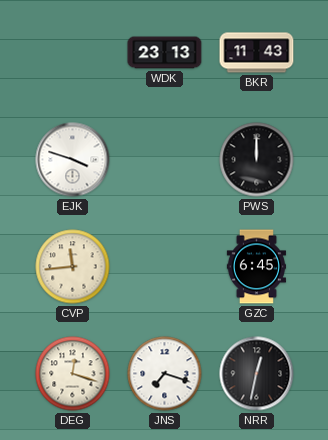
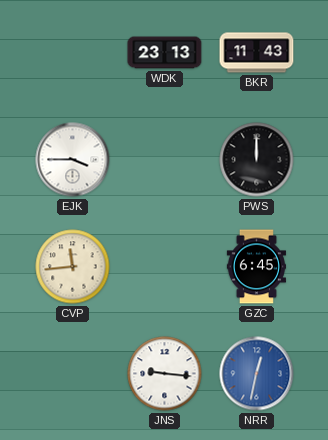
EJK: 3:48 -> 3:45 (73, 160)
DEG: 12:18 -> none (73, 374)
JNS: 7:18 -> 9:16 (165, 374)
NRR dial: black -> blue (257, 374)
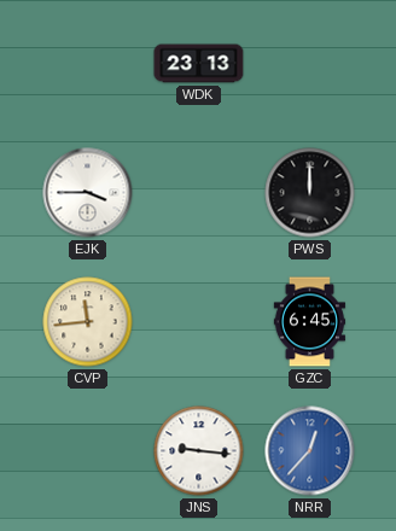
BKR: 11:43 -> none (257, 53)
NRR: 12:32 -> 12:37 (310, 451)
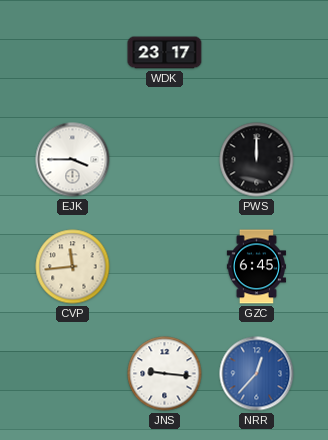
WDK: 23:13 -> 23:17 (165, 53)
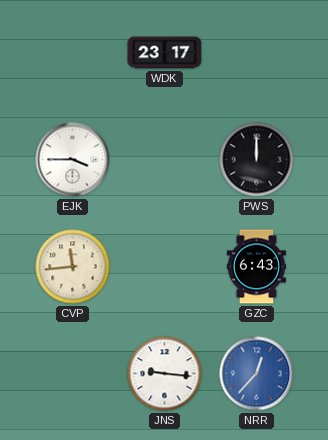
GZC: 6:45 -> 6:43 (256, 267)
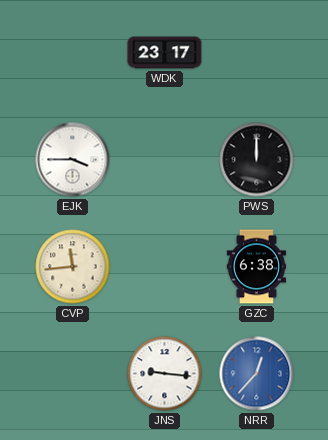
GZC: 6:43 -> 6:38 (256, 267)
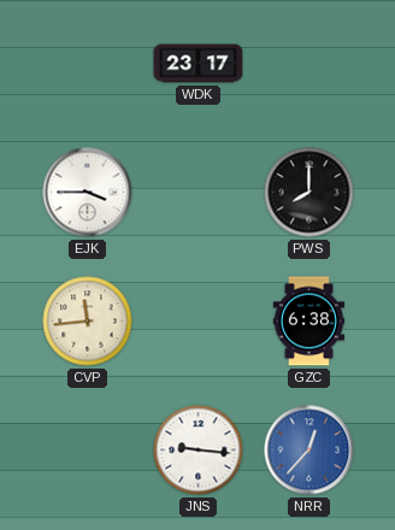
PWS: 12:00 -> 8:00 (309, 193)
